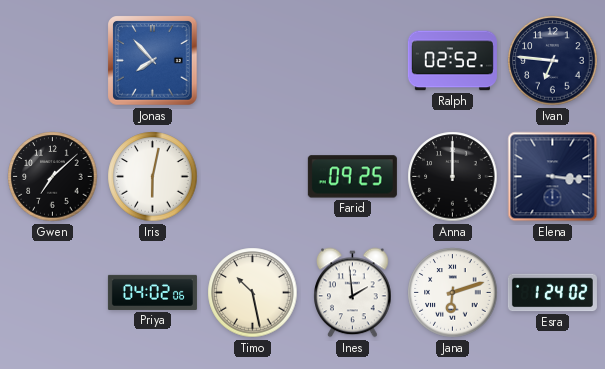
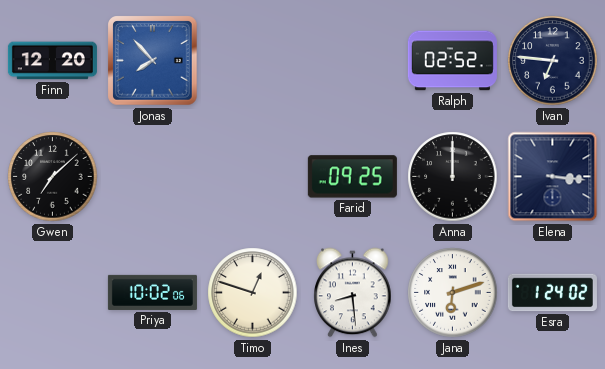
Finn: none -> 12:20 (52, 61)
Iris: 6:02 -> none (153, 177)
Priya: 04:02 -> 10:02 (152, 292)
Timo: 10:28 -> 12:48 (253, 293)
Ines: 1:59 -> 8:29 (353, 293)
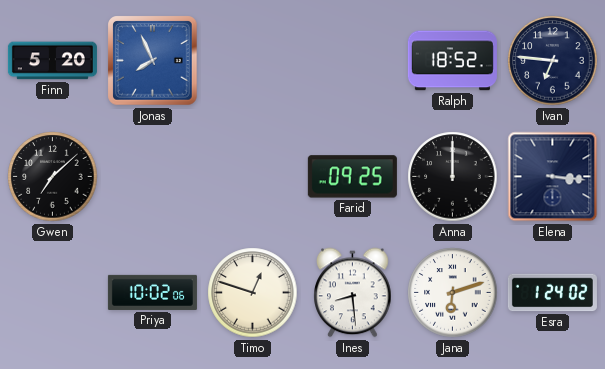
Finn: 12:20 -> 5:20 (52, 61)
Jonas: 7:53 -> 7:56 (153, 61)
Ralph: 02:52 -> 18:52 (452, 61)
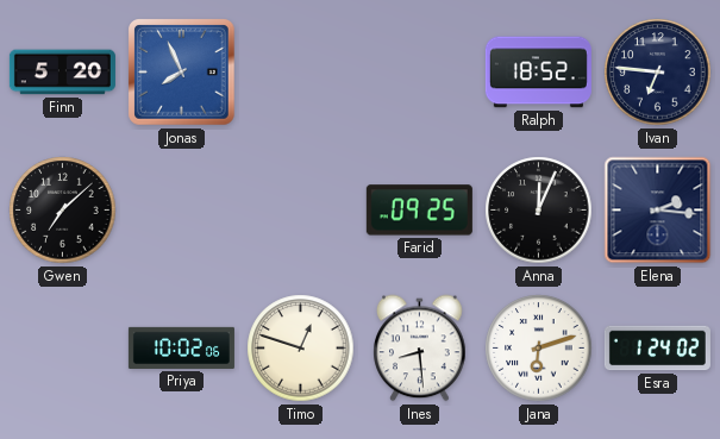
Anna: 12:00 -> 12:04 (539, 211)
Elena: 3:16 -> 2:16 (658, 211)
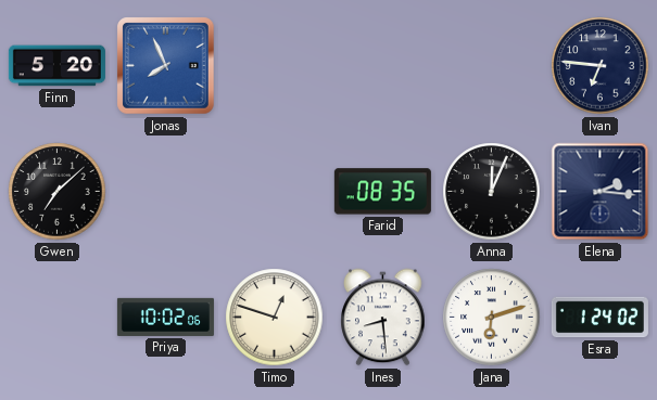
Ralph: 18:52 -> none (538, 73)
Farid: 09:25 -> 08:35 (382, 192)
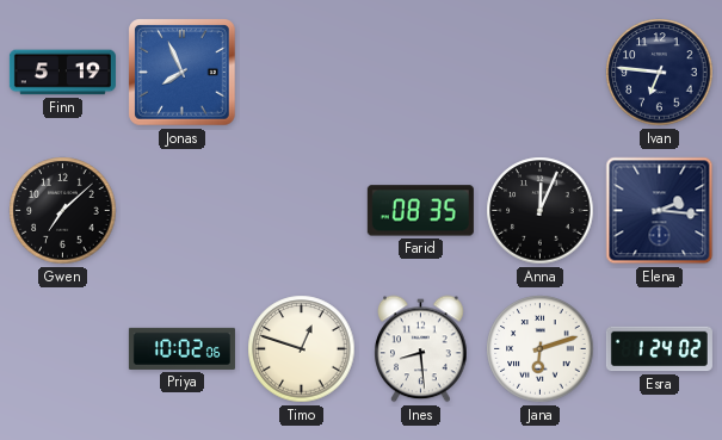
Finn: 5:20 -> 5:19 (62, 73)
